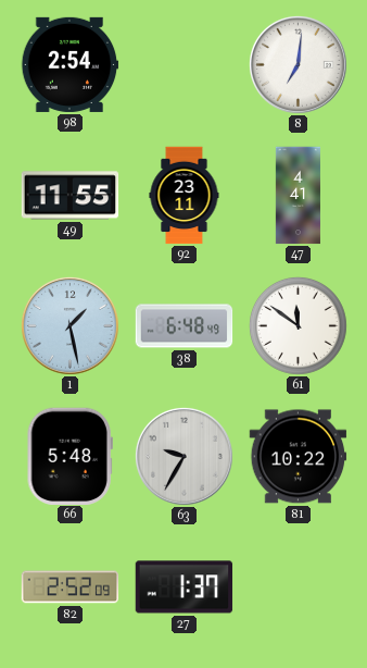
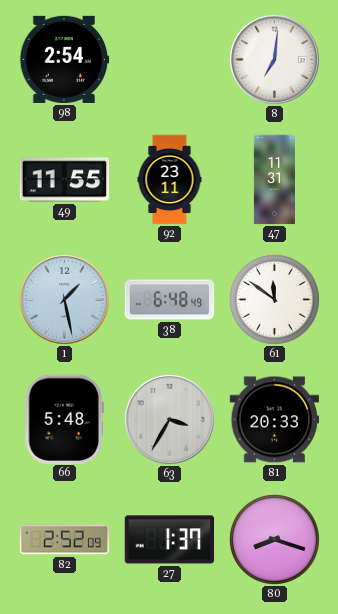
47: 4:41 -> 11:31 (274, 180)
63: 9:35 -> 3:35 (169, 419)
81: 10:22 -> 20:33 (275, 420)
80: none -> 8:18 (274, 539)
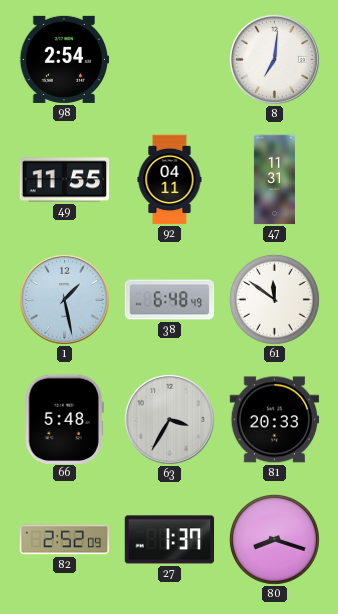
92: 23:11 -> 04:11 (170, 180)
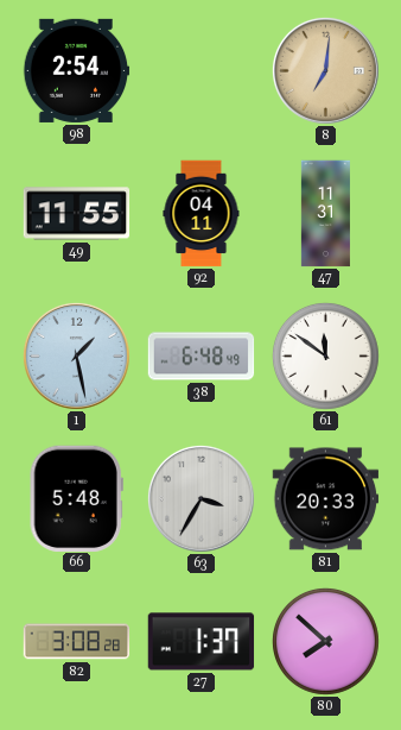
8 dial: white -> champagne (325, 70)
82: 2:52 -> 3:08 (77, 642)
80: 8:18 -> 7:52 (325, 641)
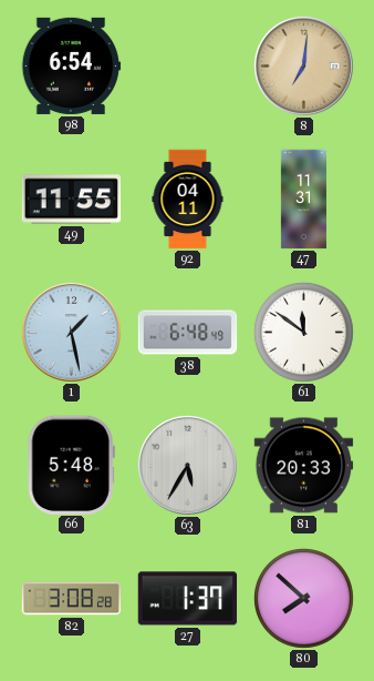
98: 2:54 -> 6:54 (71, 65)
63: 3:35 -> 5:35 (187, 465)
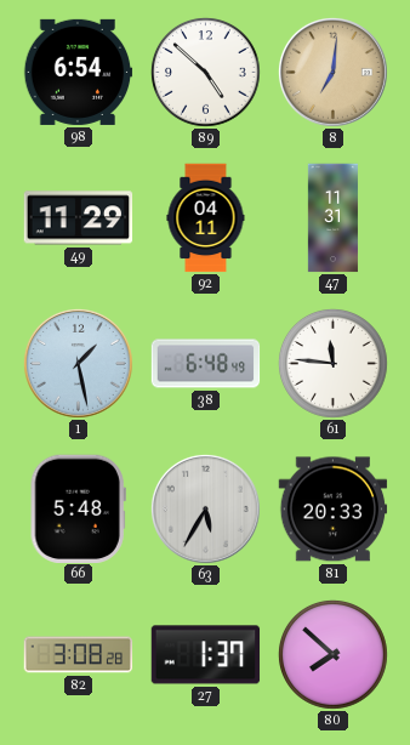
89: none -> 4:52 (205, 72)
49: 11:55 -> 11:29 (79, 218)
61: 11:51 -> 11:46 (332, 363)
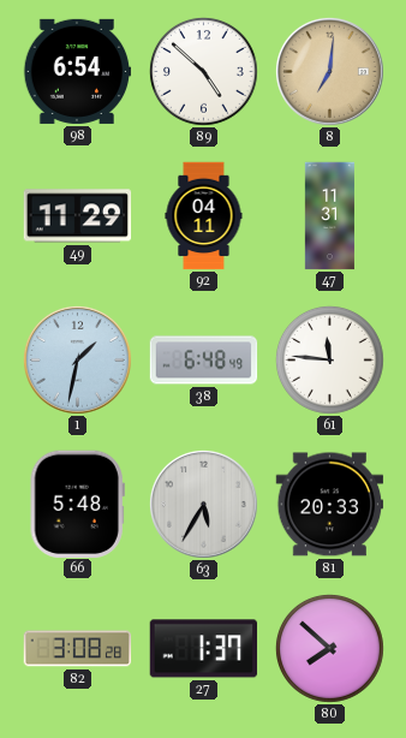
1: 1:28 -> 1:32 (77, 359)
